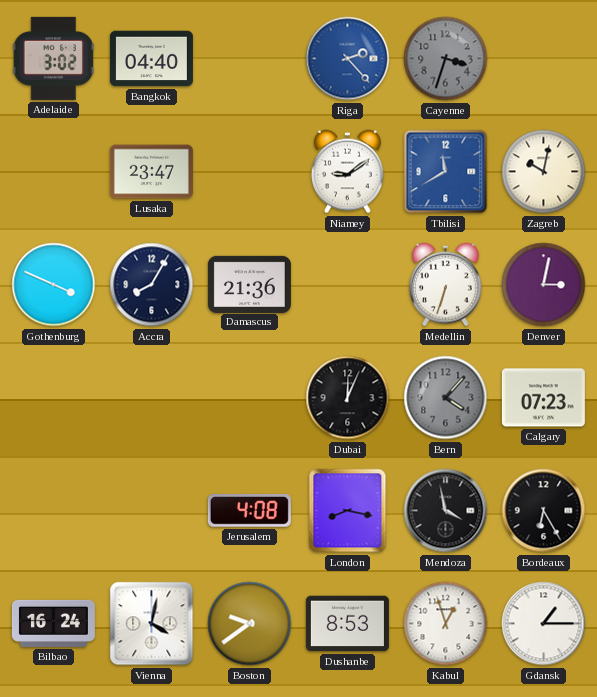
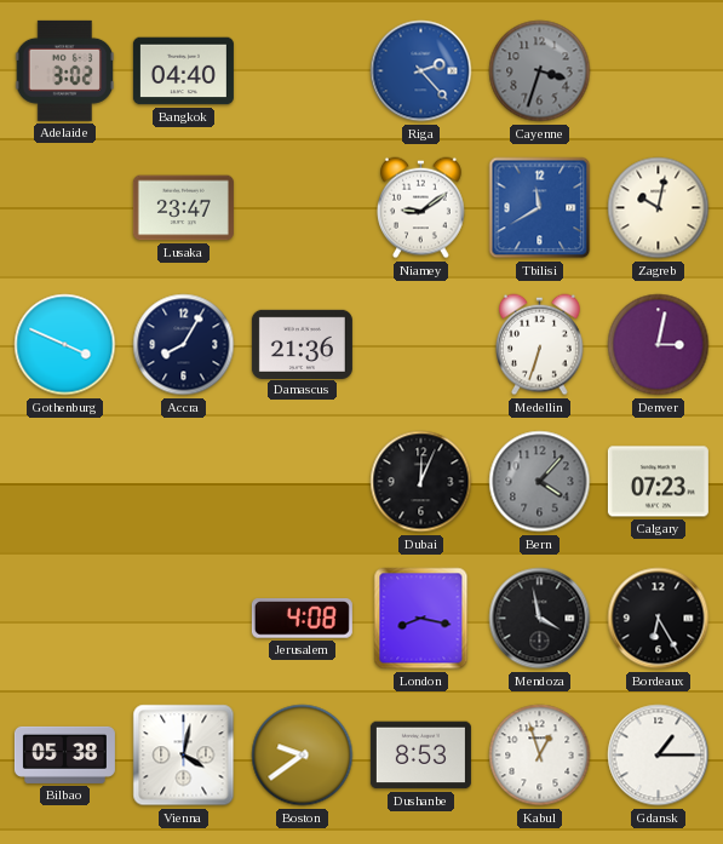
Bilbao: 16:24 -> 05:38 (64, 754)
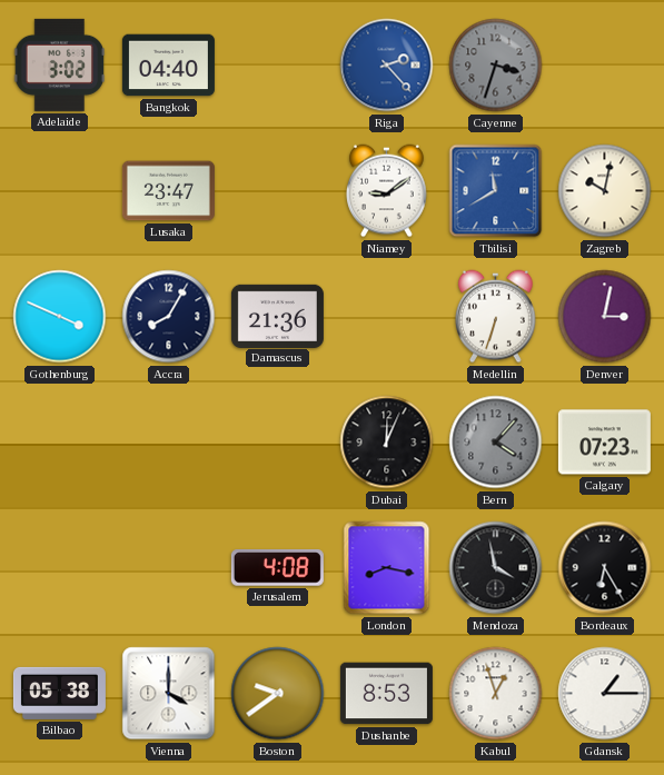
Vienna: 4:02 -> 4:00 (169, 694)
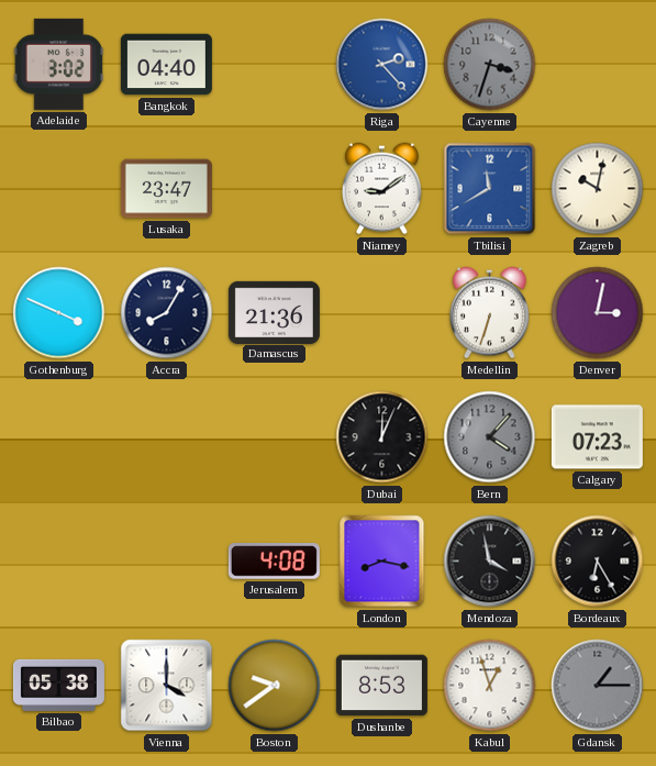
Gdansk dial: white -> grey (598, 686)
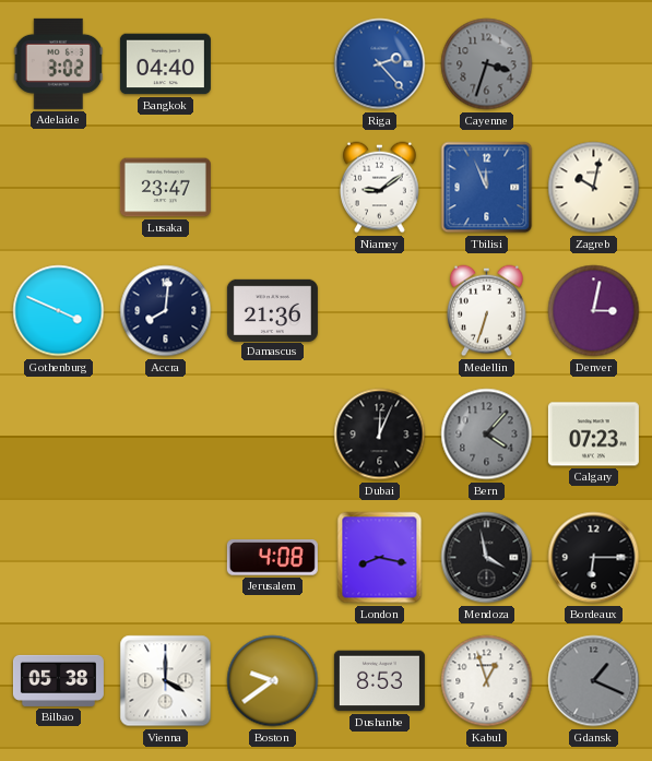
Tbilisi: 11:40 -> 11:56 (487, 188)
Accra: 8:05 -> 8:01 (166, 311)
Bordeaux: 6:25 -> 6:15 (594, 558)
Gdansk: 1:15 -> 1:19 (594, 681)
